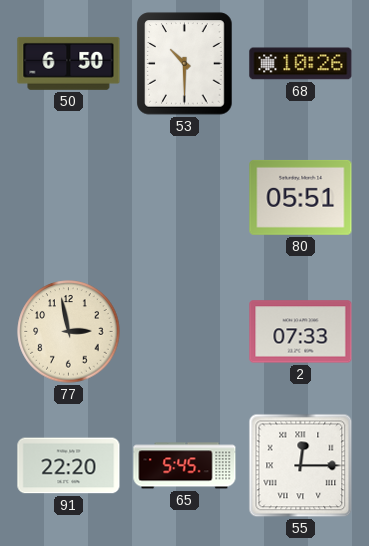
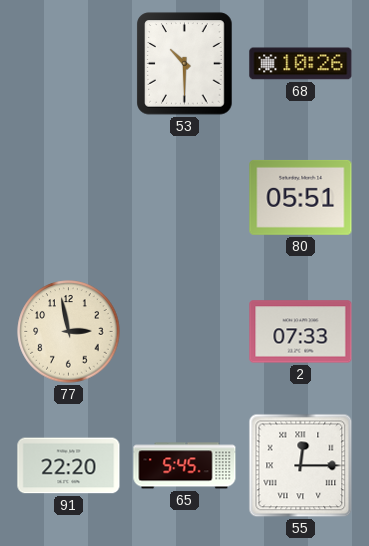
50: 6:50 -> none (69, 63)
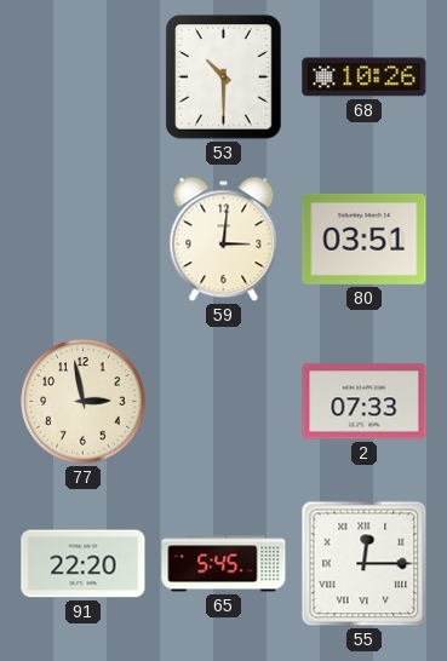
59: none -> 3:01 (224, 240)
80: 05:51 -> 03:51 (365, 238)
